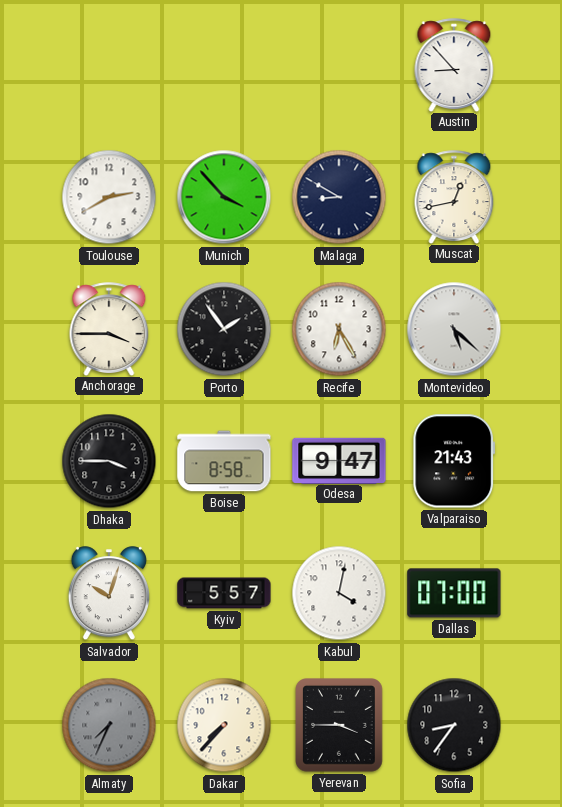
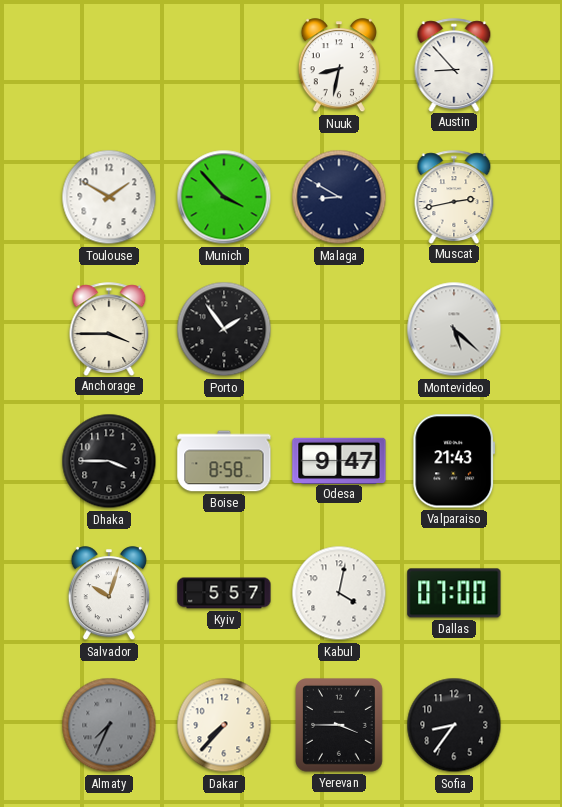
Nuuk: none -> 8:32 (339, 66)
Toulouse: 2:40 -> 1:50 (109, 197)
Muscat: 12:43 -> 2:43 (454, 197)
Recife: 6:25 -> none (339, 329)
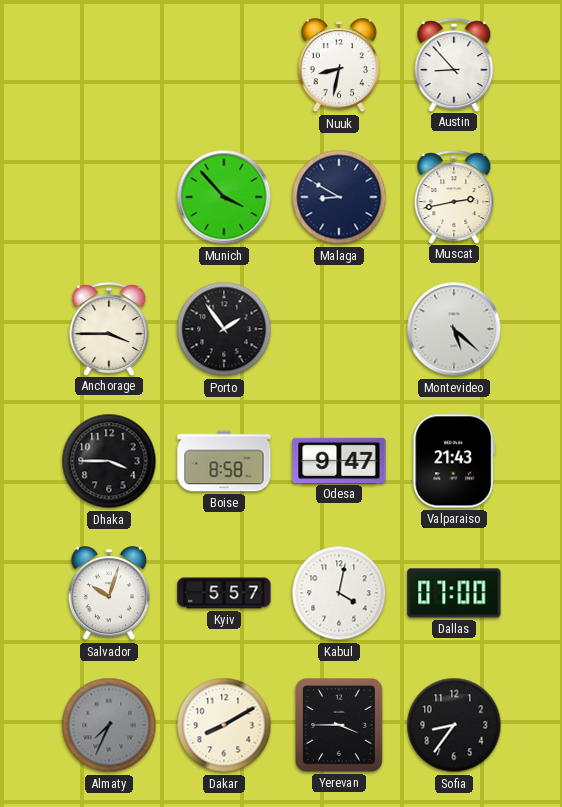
Toulouse: 1:50 -> none (109, 197)
Dakar: 7:37 -> 8:10 (224, 725)
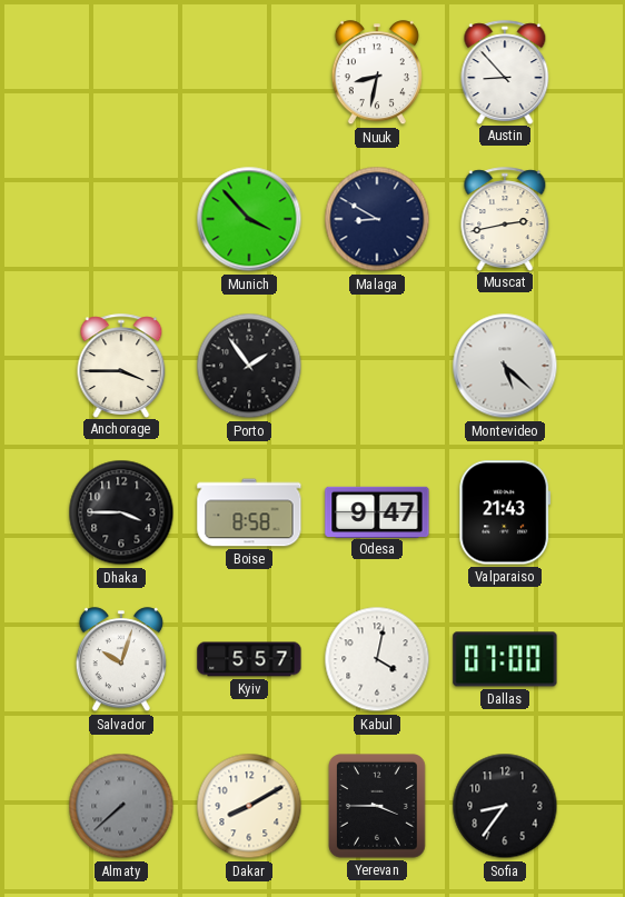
Almaty: 7:34 -> 7:38 (121, 806)
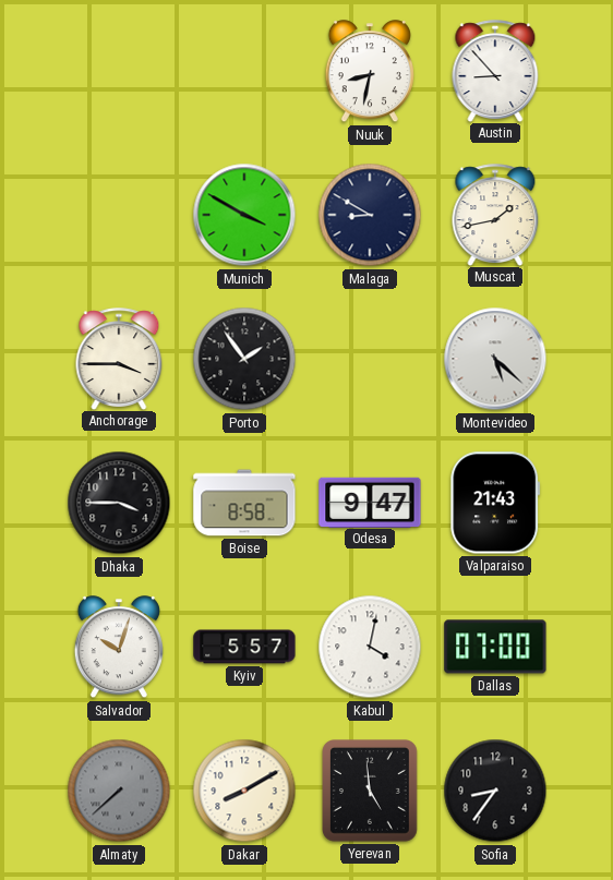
Munich: 3:53 -> 3:50 (244, 215)
Muscat: 2:43 -> 1:43 (495, 215)
Yerevan: 3:45 -> 4:59 (371, 792)
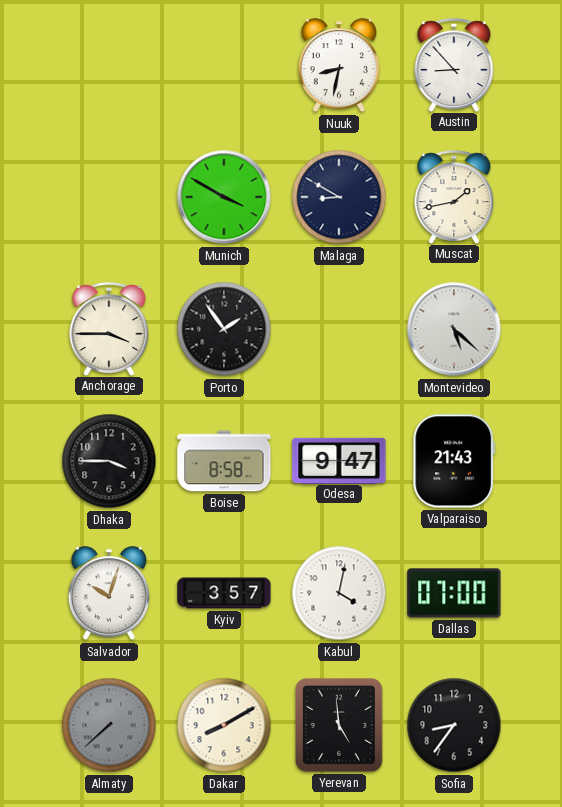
Kyiv: 5:57 -> 3:57 (224, 593)
